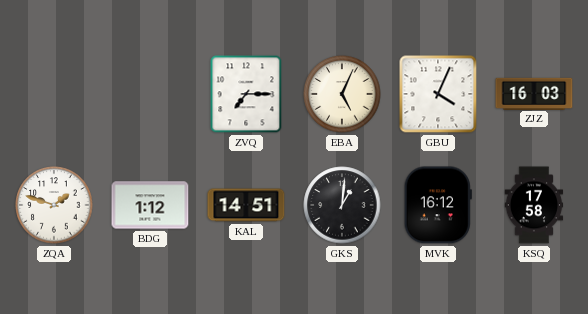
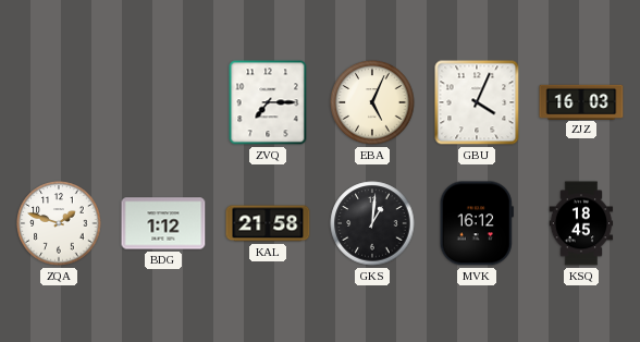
KAL: 14:51 -> 21:58 (268, 223)
KSQ: 17:58 -> 18:45 (581, 223)
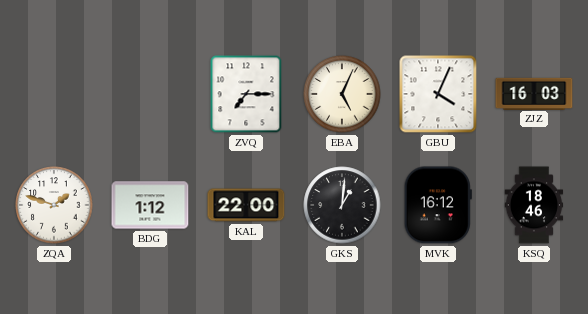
KAL: 21:58 -> 22:00 (246, 205)
KSQ: 18:45 -> 18:46 (534, 205)
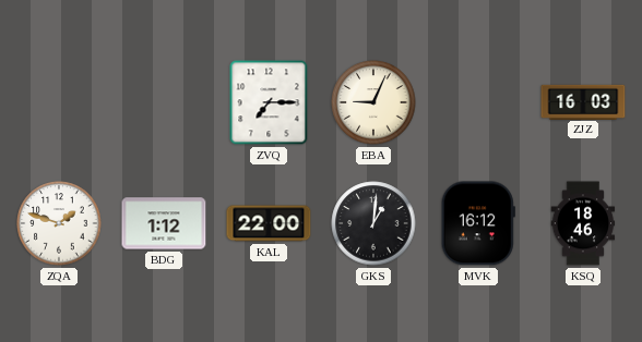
EBA: 5:04 -> 9:04 (373, 102)
GBU: 4:04 -> none (438, 94)
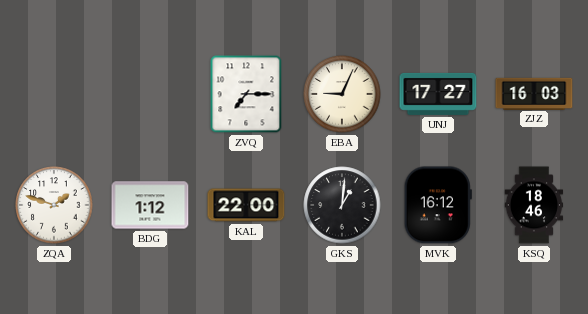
UNJ: none -> 17:27 (438, 94)
